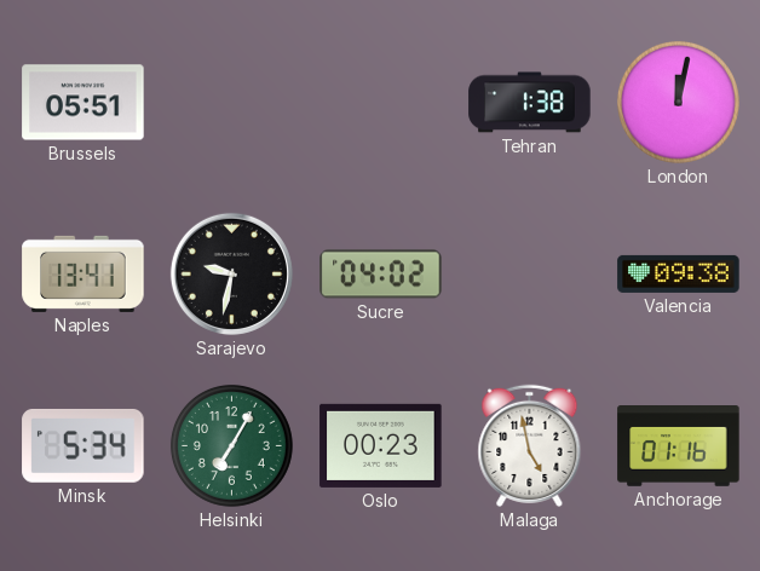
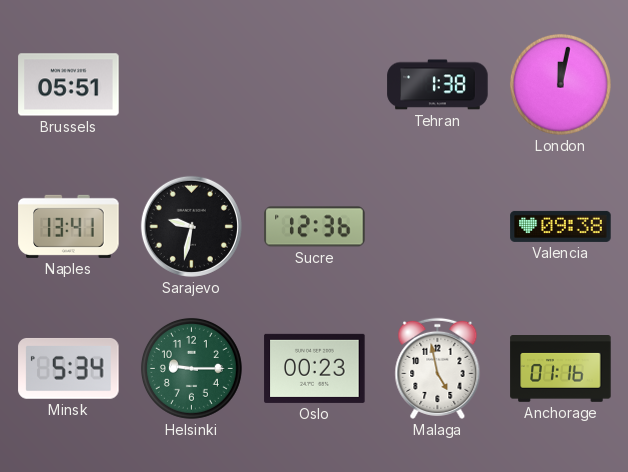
Sucre: 04:02 -> 12:36 (315, 227)
Helsinki: 7:05 -> 9:15 (191, 368)
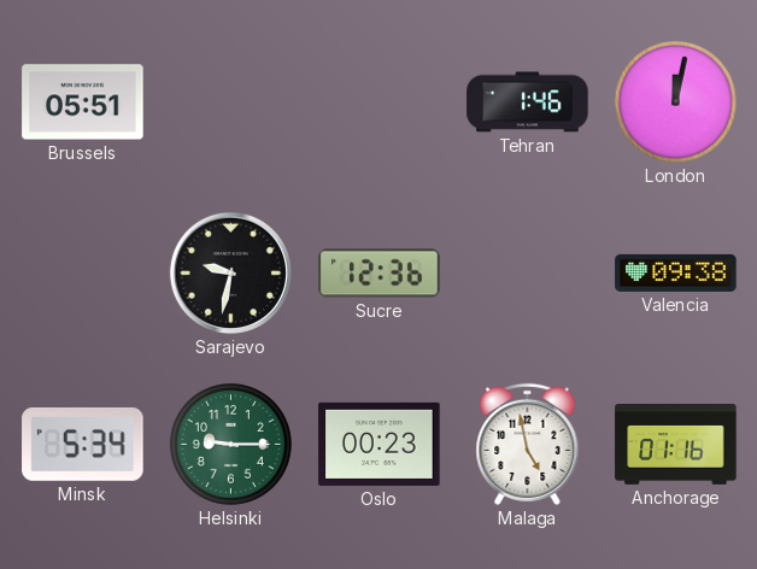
Tehran: 1:38 -> 1:46 (528, 102)
Naples: 13:41 -> none (69, 226)
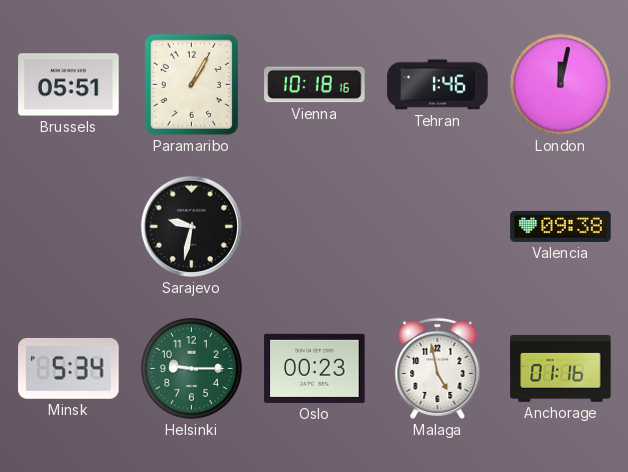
Paramaribo: none -> 1:05 (191, 84)
Vienna: none -> 10:18 (315, 85)
Sucre: 12:36 -> none (380, 274)
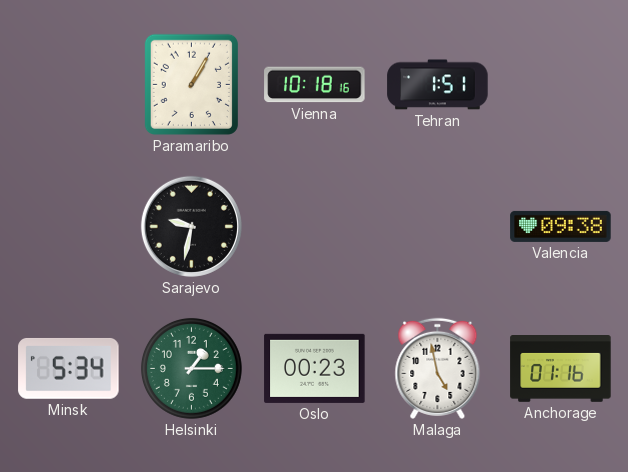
Brussels: 05:51 -> none (69, 85)
Tehran: 1:46 -> 1:51 (438, 85)
London: 12:02 -> none (560, 84)
Helsinki: 9:15 -> 1:15 (191, 368)
